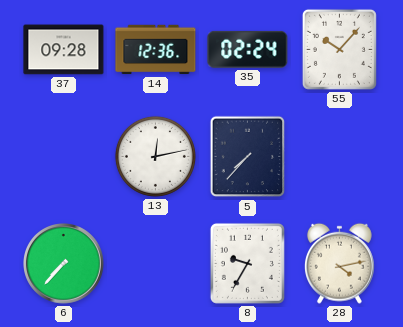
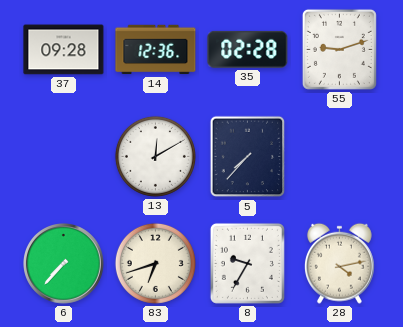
35: 02:24 -> 02:28 (248, 49)
55: 10:07 -> 9:12 (339, 49)
13: 12:13 -> 12:10 (155, 156)
83: none -> 6:42 (155, 263)
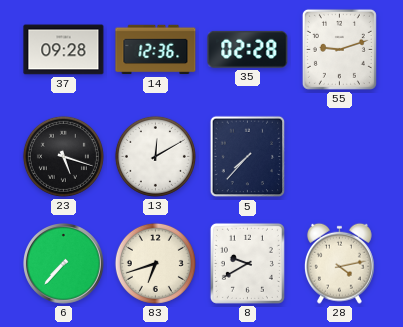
23: none -> 5:18 (63, 156)
8: 9:35 -> 9:40 (247, 263)
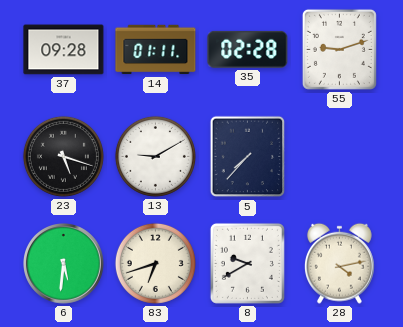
14: 12:36 -> 01:11 (156, 50)
13: 12:10 -> 9:10 (155, 156)
6: 7:37 -> 5:31 (64, 264)
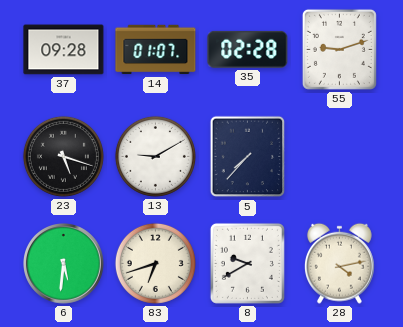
14: 01:11 -> 01:07 (156, 50)
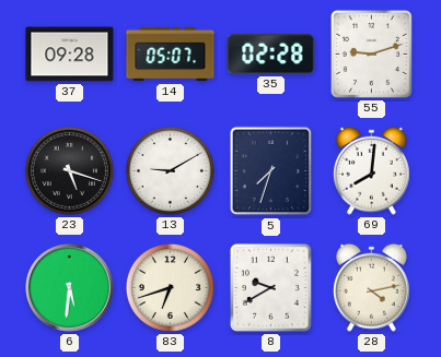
14: 01:07 -> 05:07 (171, 55)
5: 7:37 -> 7:33 (271, 171)
69: none -> 8:01 (371, 170)
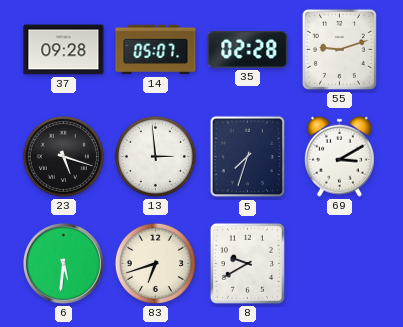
13: 9:10 -> 2:59 (155, 156)
69: 8:01 -> 3:10 (339, 156)
28: 4:13 -> none (371, 287)
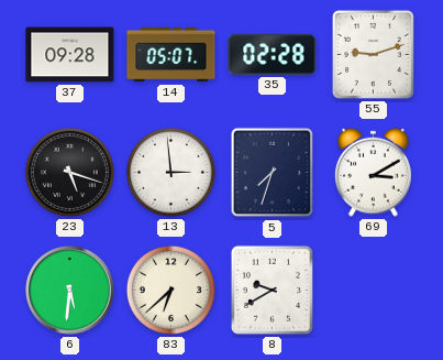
83: 6:42 -> 6:38 (170, 290)
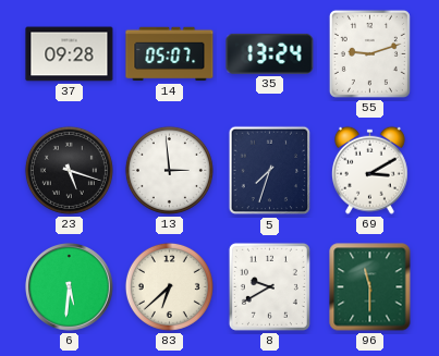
35: 02:28 -> 13:24 (270, 53)
96: none -> 11:30 (370, 287)
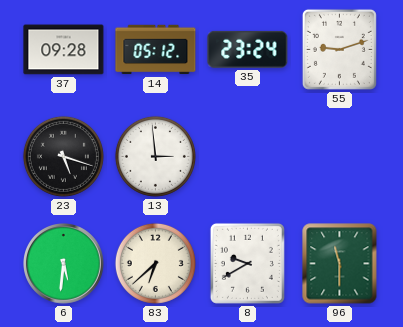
14: 05:07 -> 05:12 (156, 50)
35: 13:24 -> 23:24 (248, 49)
5: 7:33 -> none (270, 171)
69: 3:10 -> none (369, 170)
